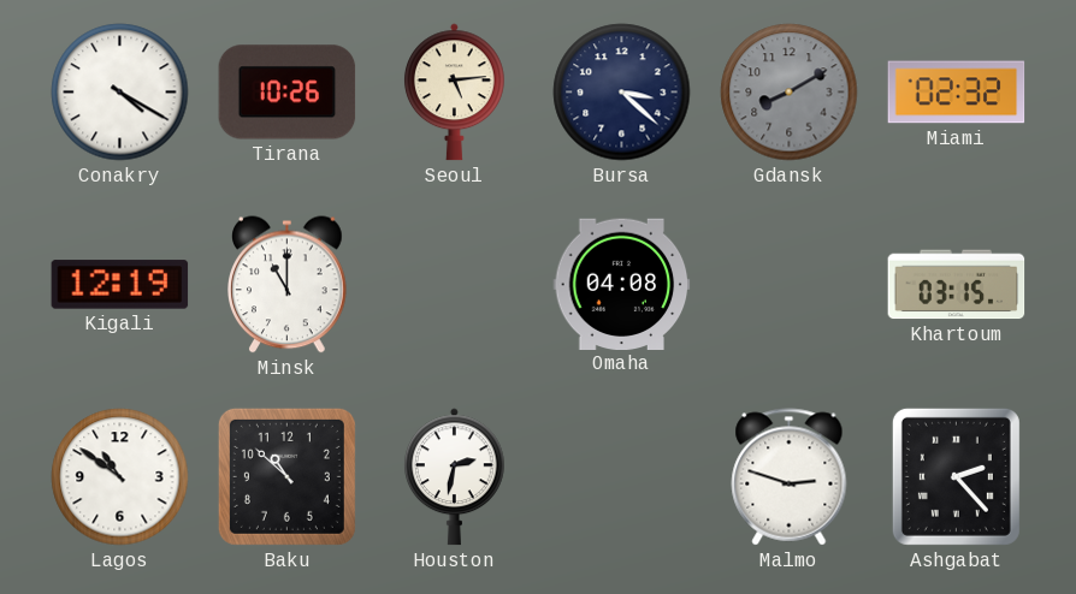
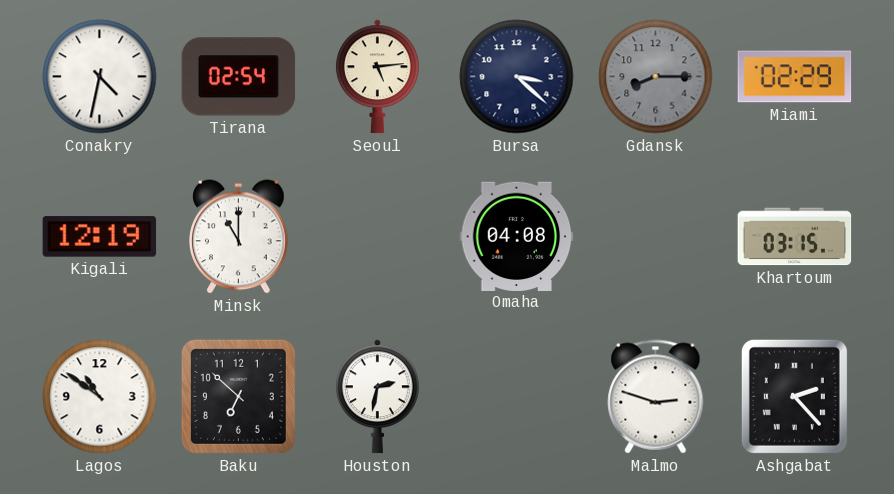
Conakry: 4:20 -> 4:32 (100, 77)
Tirana: 10:26 -> 02:54 (239, 77)
Gdansk: 8:10 -> 8:15 (656, 77)
Miami: 02:32 -> 02:29 (795, 77)
Baku: 10:52 -> 6:52 (238, 396)
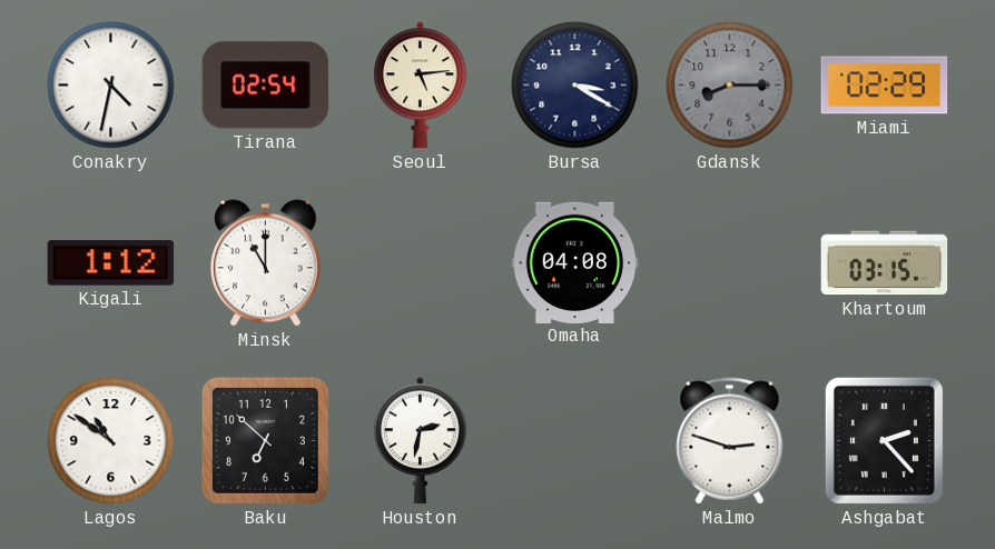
Bursa: 3:22 -> 3:20 (575, 86)
Kigali: 12:19 -> 1:12 (111, 263)
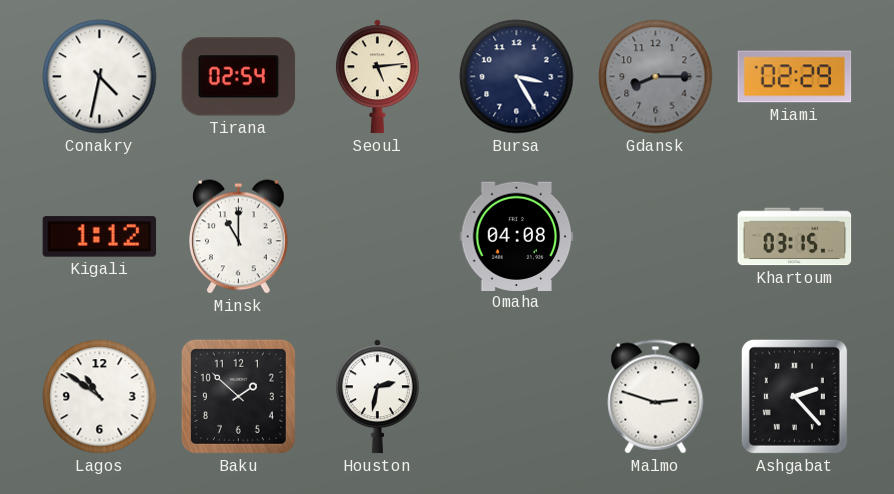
Bursa: 3:20 -> 3:25 (517, 77)
Baku: 6:52 -> 1:52 (238, 396)
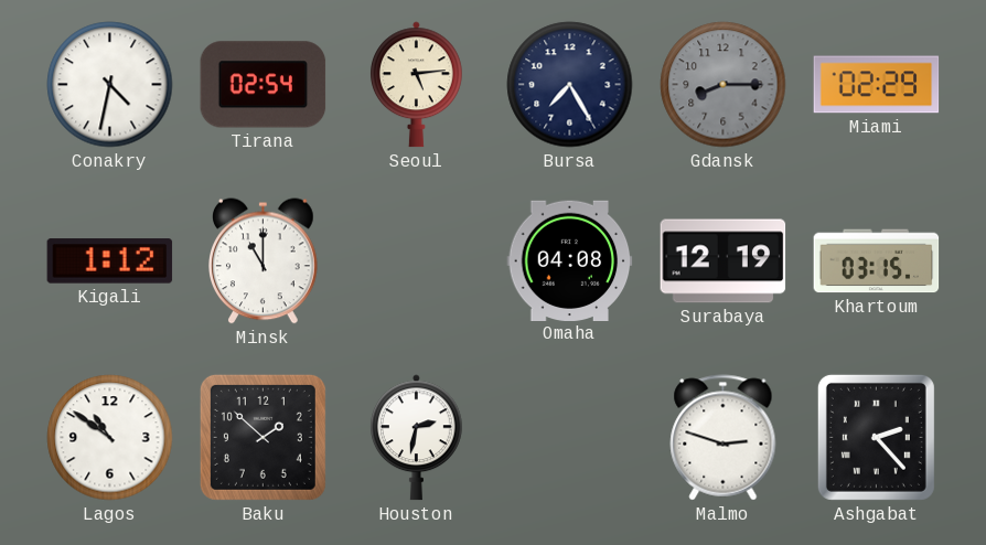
Bursa: 3:25 -> 7:25 (570, 85)
Surabaya: none -> 12:19 (724, 261)
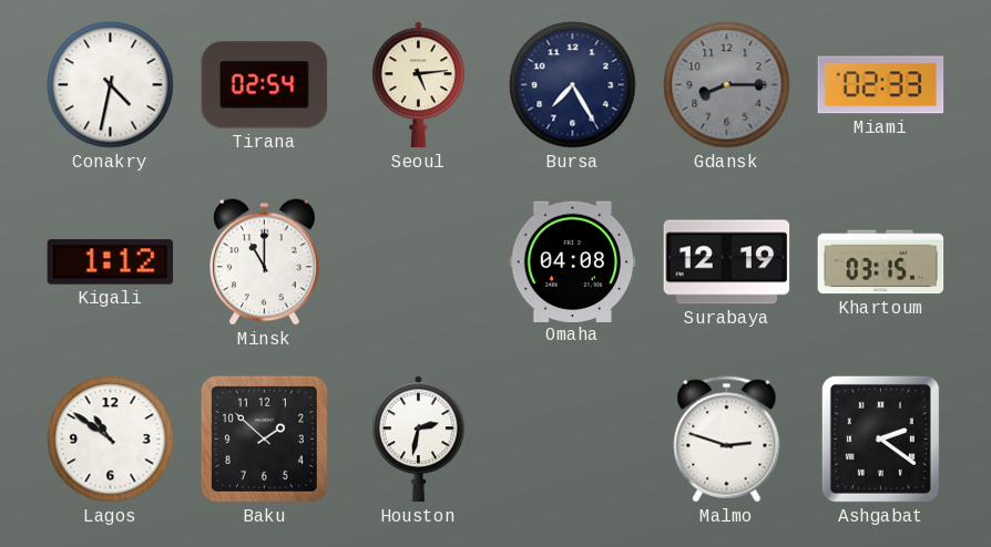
Miami: 02:29 -> 02:33 (881, 85)
Ashgabat: 2:23 -> 2:21 (880, 438)
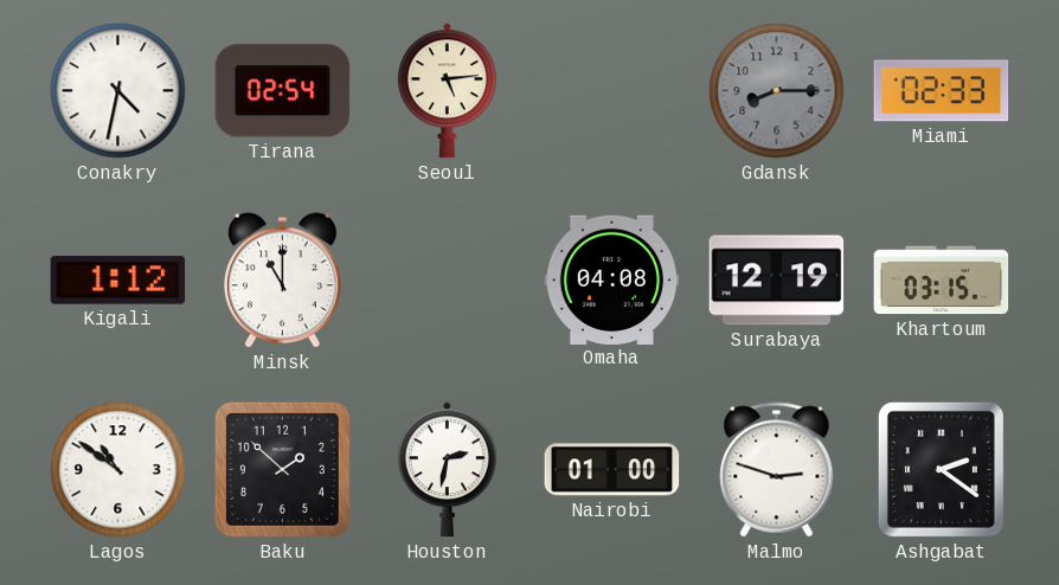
Bursa: 7:25 -> none (573, 85)
Nairobi: none -> 01:00 (612, 470)
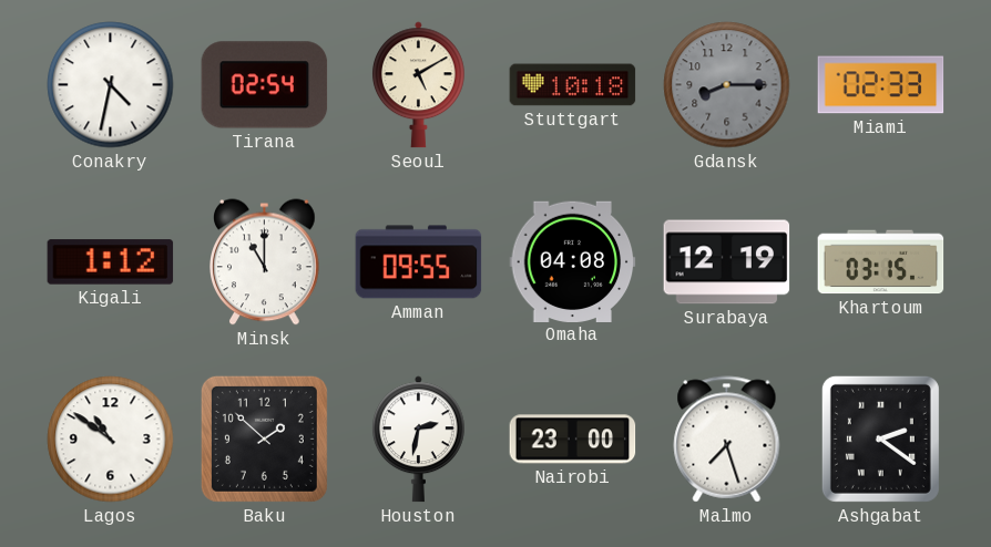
Seoul: 5:14 -> 5:10 (418, 85)
Stuttgart: none -> 10:18 (573, 85)
Amman: none -> 09:55 (419, 262)
Nairobi: 01:00 -> 23:00 (573, 440)
Malmo: 2:48 -> 7:27 (727, 440)
